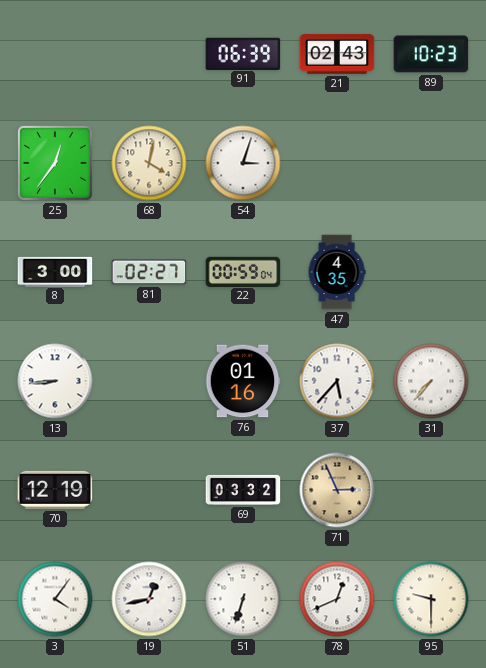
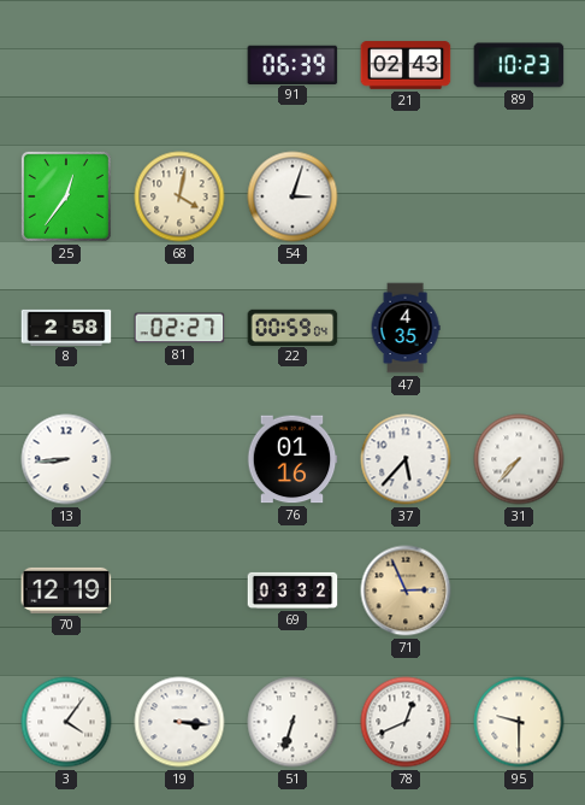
8: 3:00 -> 2:58 (66, 327)
19: 12:43 -> 3:16 (179, 722)
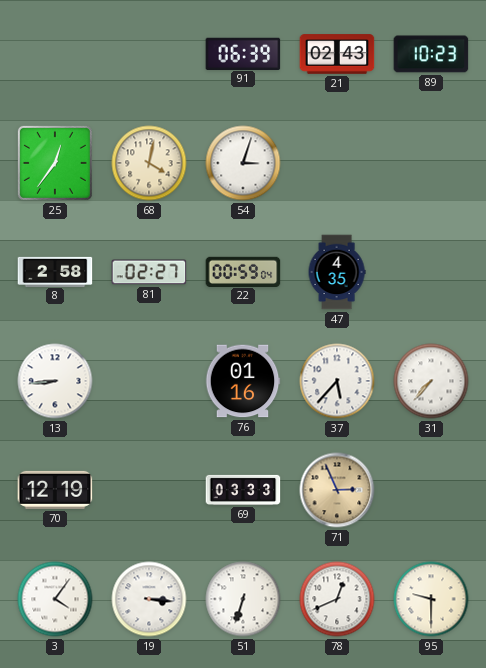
69: 03:32 -> 03:33 (243, 490)
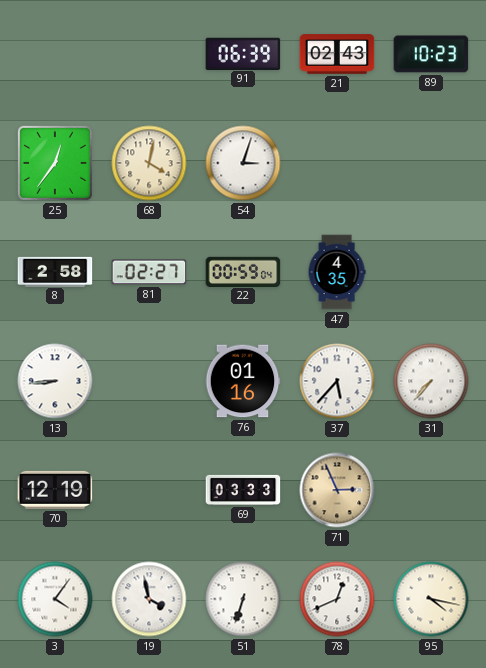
19: 3:16 -> 3:58 (149, 599)
95: 9:30 -> 4:17 (431, 599)
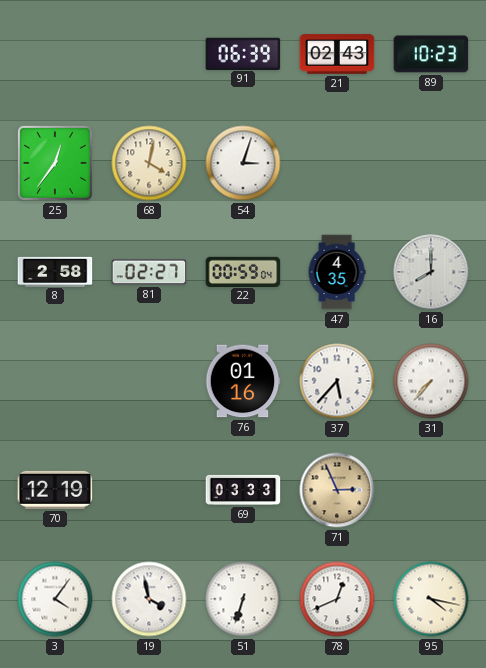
16: none -> 8:00 (431, 272)
13: 8:44 -> none (55, 381)
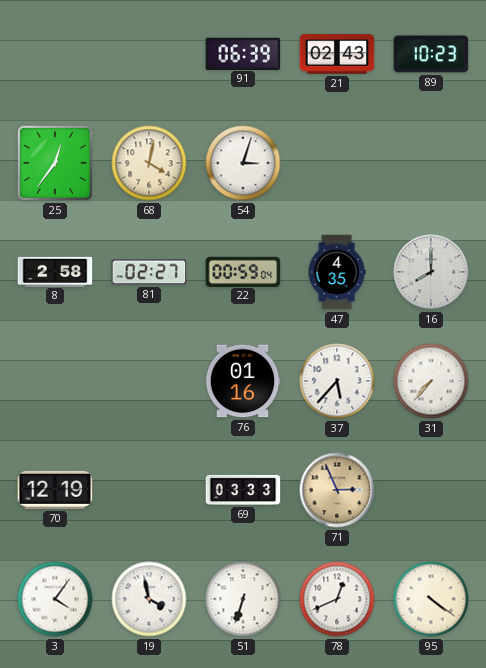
95: 4:17 -> 4:21 (431, 599)
